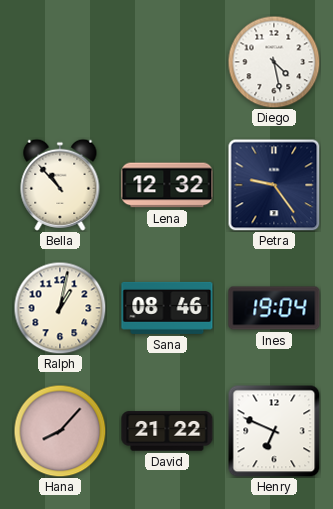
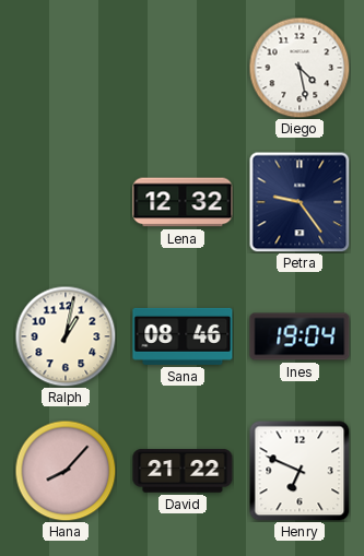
Bella: 10:53 -> none (60, 185)
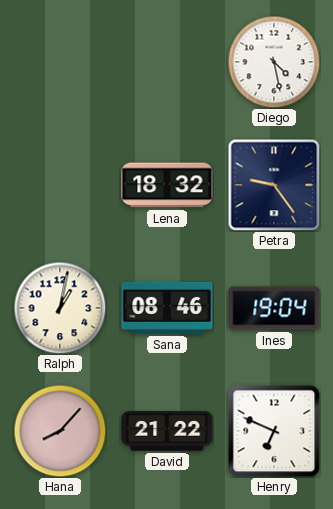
Lena: 12:32 -> 18:32 (167, 185)
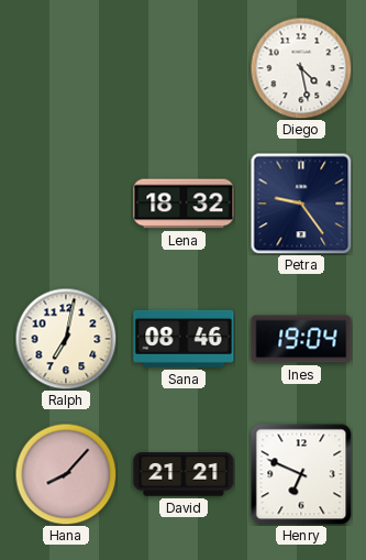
Ralph: 1:02 -> 7:02 (66, 339)
David: 21:22 -> 21:21 (184, 474)
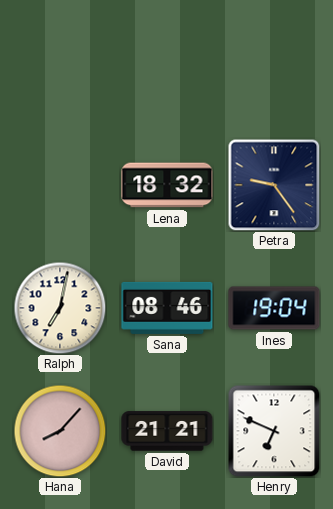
Diego: 4:28 -> none (301, 68)
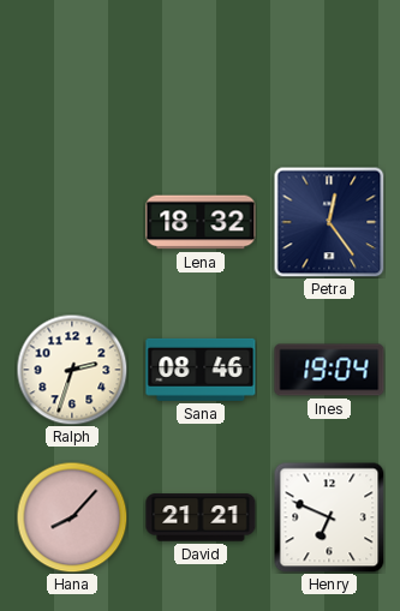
Petra: 9:24 -> 12:24 (329, 222)
Ralph: 7:02 -> 2:33 (72, 370)
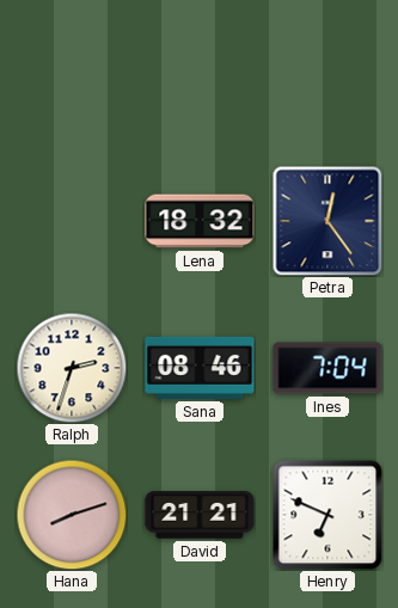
Ines: 19:04 -> 7:04 (327, 368)
Hana: 8:07 -> 8:12 (72, 515)
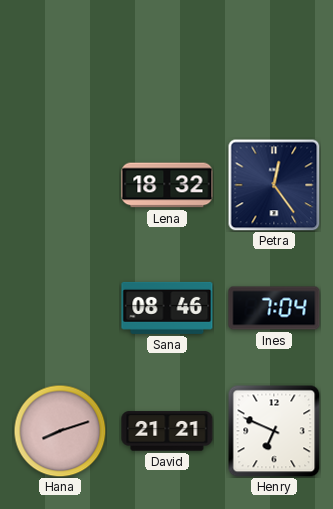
Ralph: 2:33 -> none (72, 368)
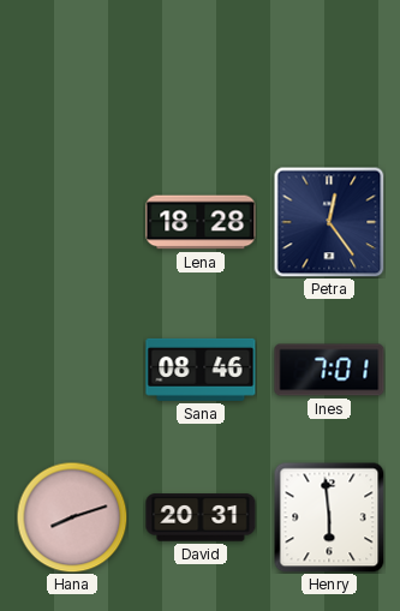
Lena: 18:32 -> 18:28 (201, 222)
Ines: 7:04 -> 7:01 (329, 370)
David: 21:21 -> 20:31 (201, 517)
Henry: 6:49 -> 5:59 (329, 517)
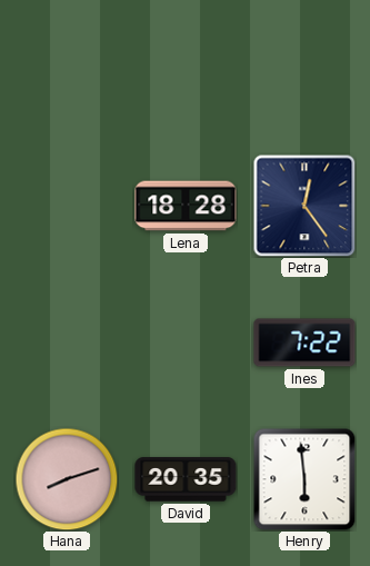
Sana: 08:46 -> none (201, 370)
Ines: 7:01 -> 7:22 (304, 342)
David: 20:31 -> 20:35 (186, 479)
